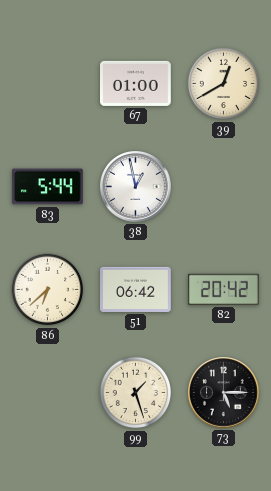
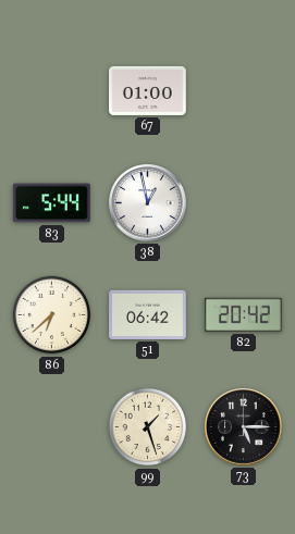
39: 12:40 -> none (224, 84)
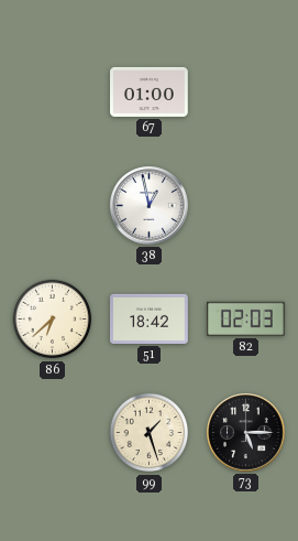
83: 5:44 -> none (52, 203)
51: 06:42 -> 18:42 (150, 318)
82: 20:42 -> 02:03 (245, 318)
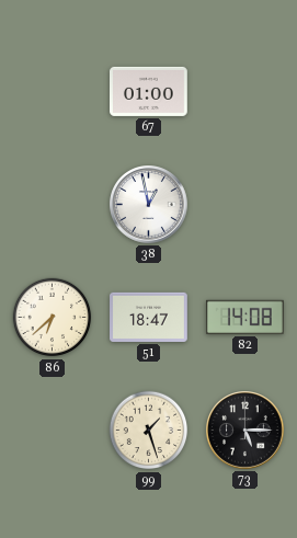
51: 18:42 -> 18:47 (149, 317)
82: 02:03 -> 14:08 (244, 317)
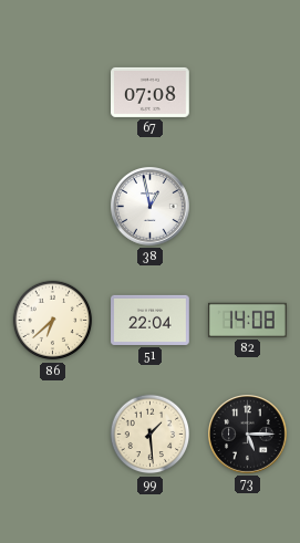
67: 01:00 -> 07:08 (151, 92)
51: 18:47 -> 22:04 (151, 320)
99: 1:27 -> 1:29 (151, 435)
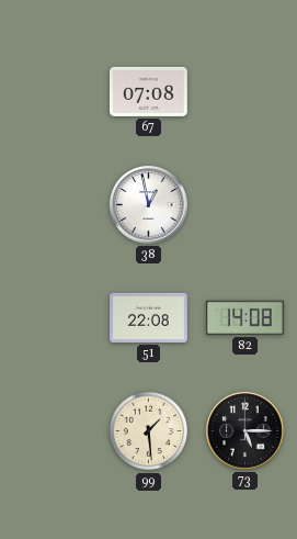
86: 6:38 -> none (53, 321)
51: 22:04 -> 22:08 (149, 317)
